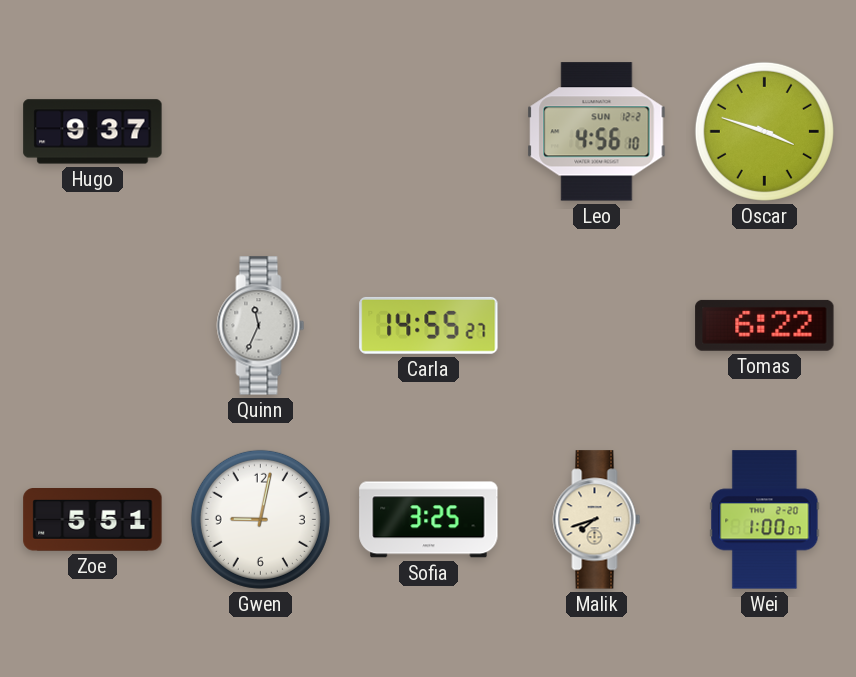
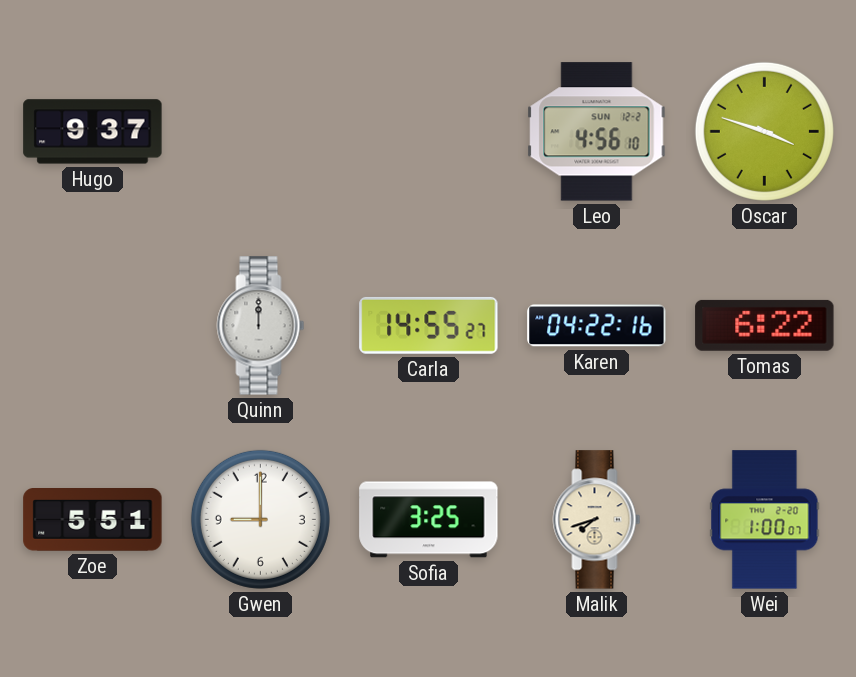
Quinn: 11:34 -> 12:00 (261, 326)
Karen: none -> 04:22 (597, 326)
Gwen: 9:02 -> 9:00 (260, 519)
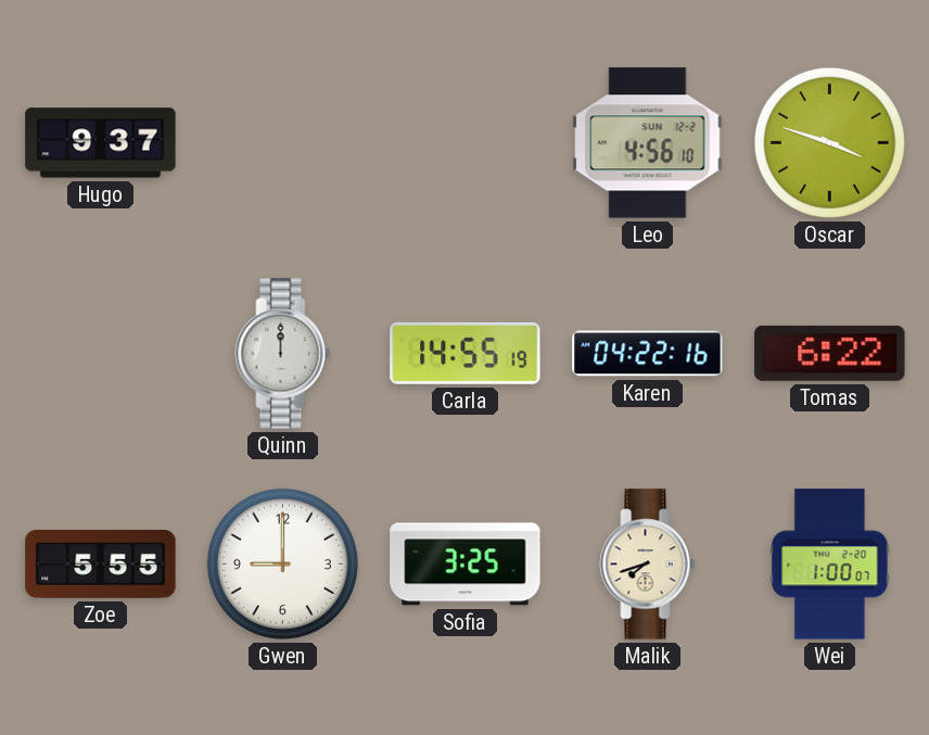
Carla: 14:55:27 -> 14:55:19 (466, 353)
Zoe: 5:51 -> 5:55 (101, 565)
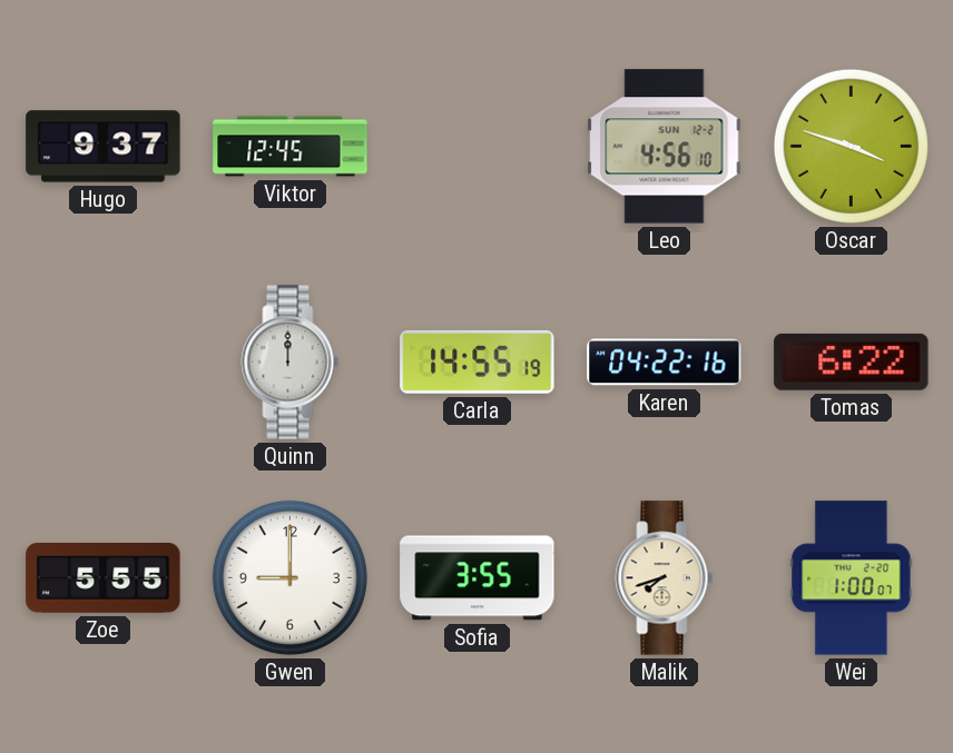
Viktor: none -> 12:45 (291, 147)
Sofia: 3:25 -> 3:55 (478, 578)
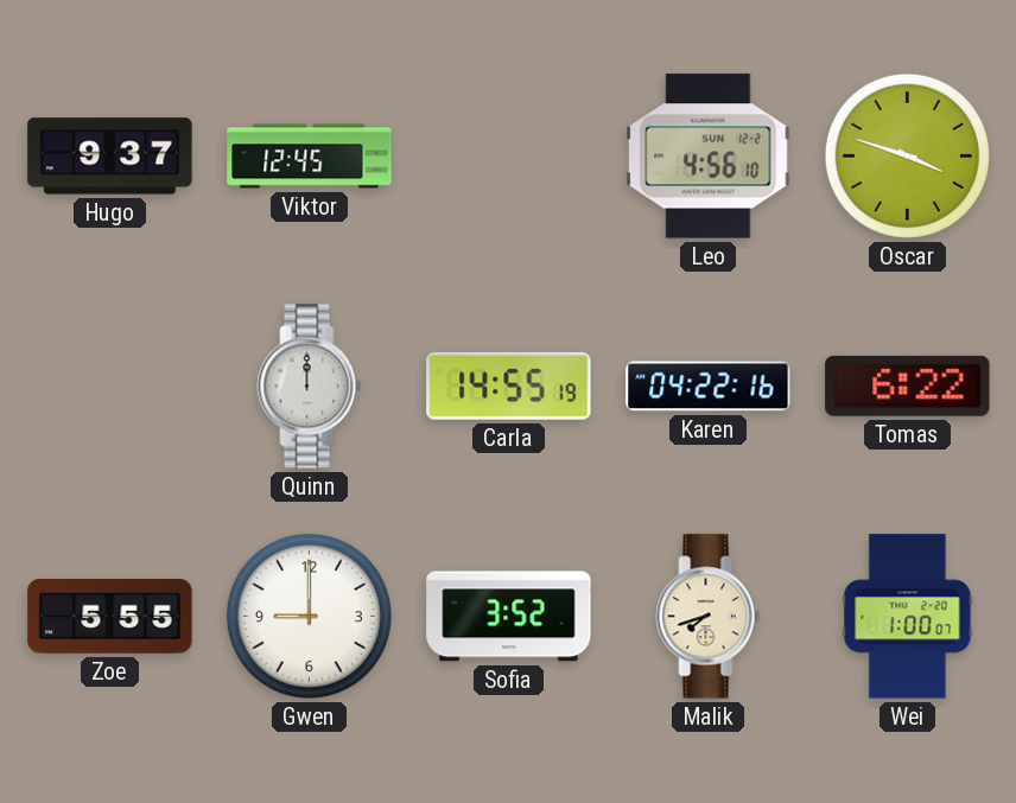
Sofia: 3:55 -> 3:52 (509, 617)
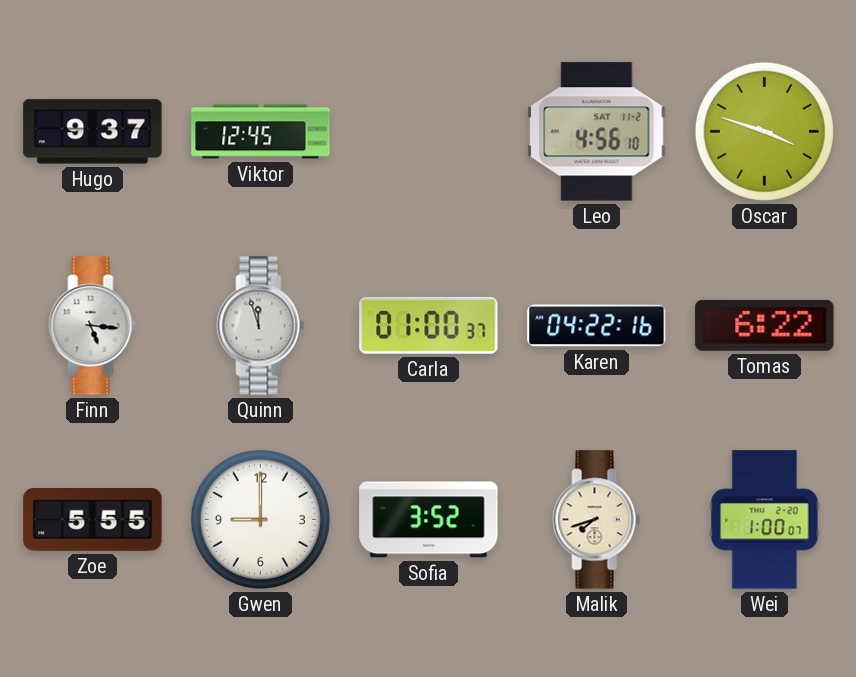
Leo date: SUN 12-2 -> SAT 11-2 (597, 132)
Finn: none -> 5:16 (93, 326)
Quinn: 12:00 -> 11:57 (261, 326)
Carla: 14:55 -> 01:00 (429, 325)
